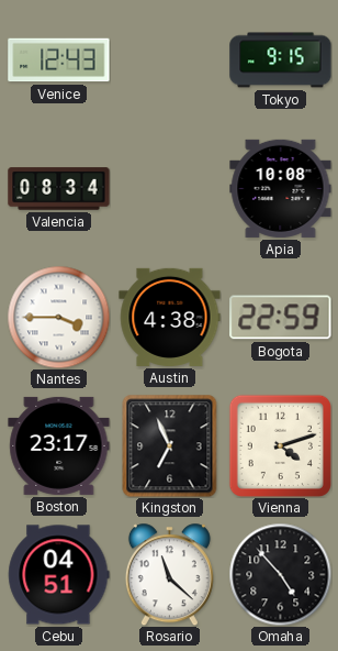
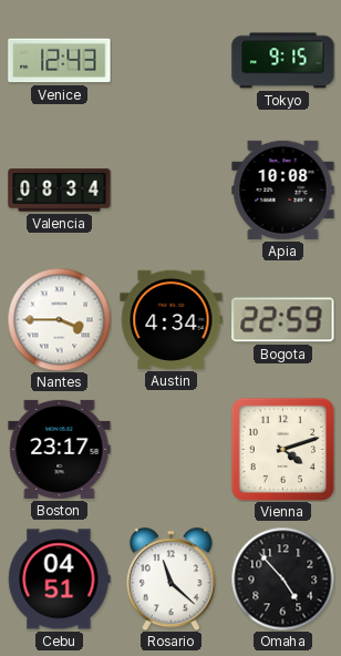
Austin: 4:38 -> 4:34 (172, 319)
Kingston: 6:56 -> none (170, 445)
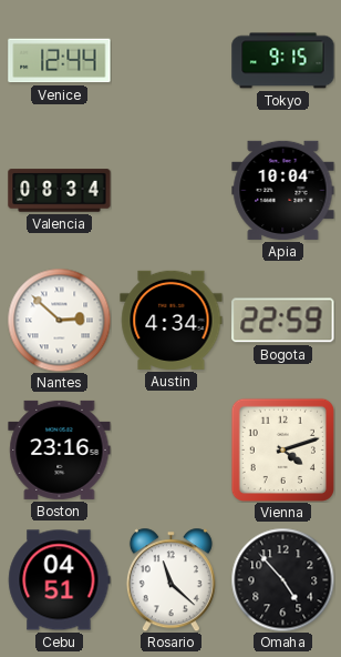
Venice: 12:43 -> 12:44 (60, 61)
Apia: 10:08 -> 10:04 (283, 190)
Nantes: 3:45 -> 2:52 (59, 320)
Boston: 23:17 -> 23:16 (60, 449)
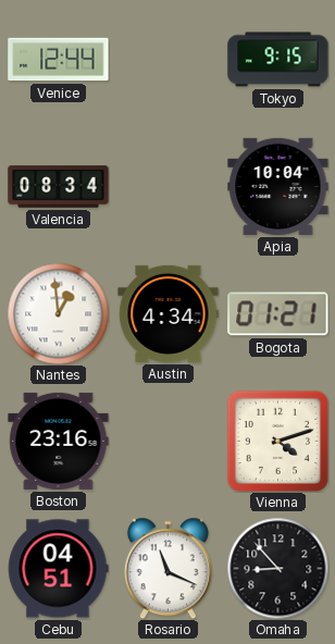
Nantes: 2:52 -> 12:59 (58, 313)
Bogota: 22:59 -> 01:21 (278, 314)
Rosario: 11:22 -> 11:19 (167, 568)
Omaha: 4:53 -> 8:53 (277, 568)
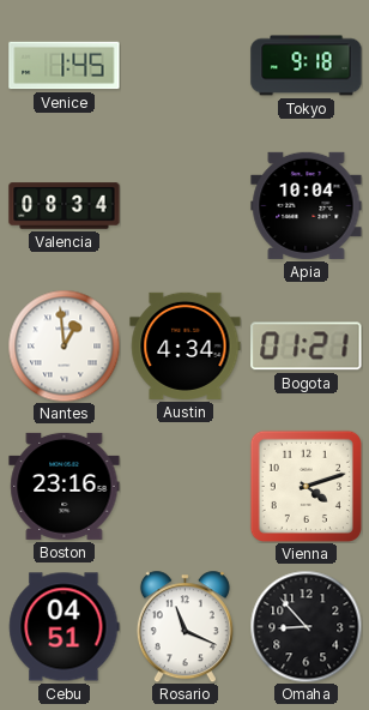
Venice: 12:44 -> 1:45 (65, 66)
Tokyo: 9:15 -> 9:18 (307, 66)
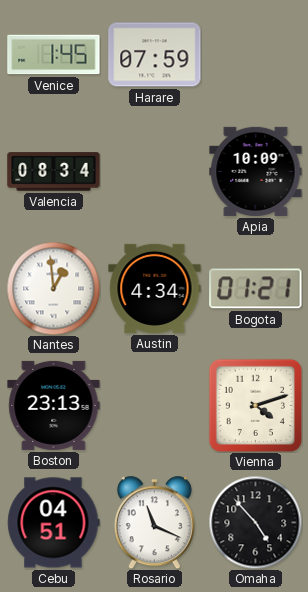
Harare: none -> 07:59 (155, 55)
Tokyo: 9:18 -> none (307, 66)
Apia: 10:04 -> 10:09 (256, 171)
Boston: 23:16 -> 23:13 (54, 405)
Omaha: 8:53 -> 4:53 (255, 522)
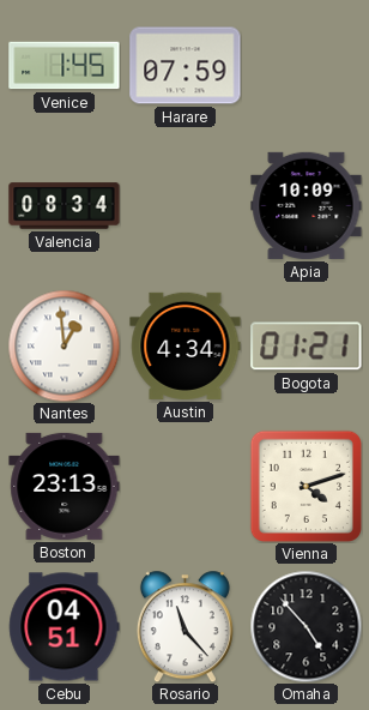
Rosario: 11:19 -> 11:23 (184, 626)
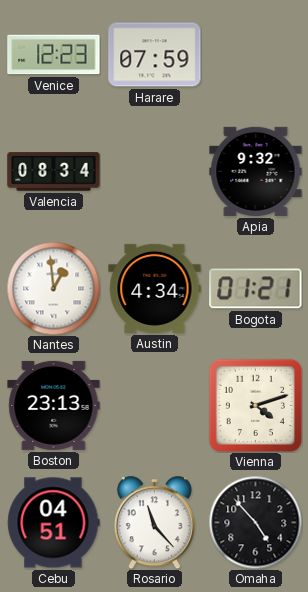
Venice: 1:45 -> 12:23 (54, 55)
Apia: 10:09 -> 9:32 (256, 171)
